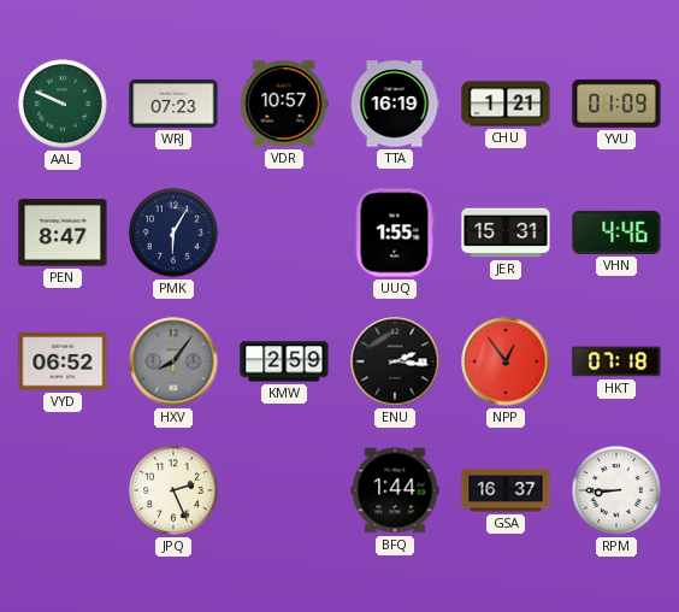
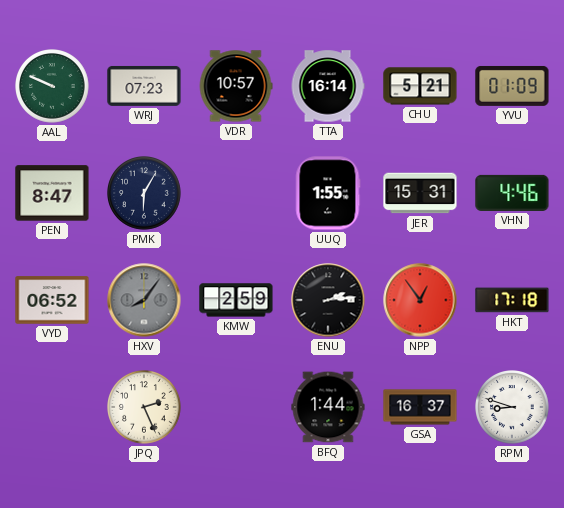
TTA: 16:19 -> 16:14 (328, 86)
CHU: 1:21 -> 5:21 (420, 86)
ENU: 2:16 -> 2:14 (328, 300)
HKT: 07:18 -> 17:18 (512, 300)
RPM: 8:45 -> 8:48 (513, 408)
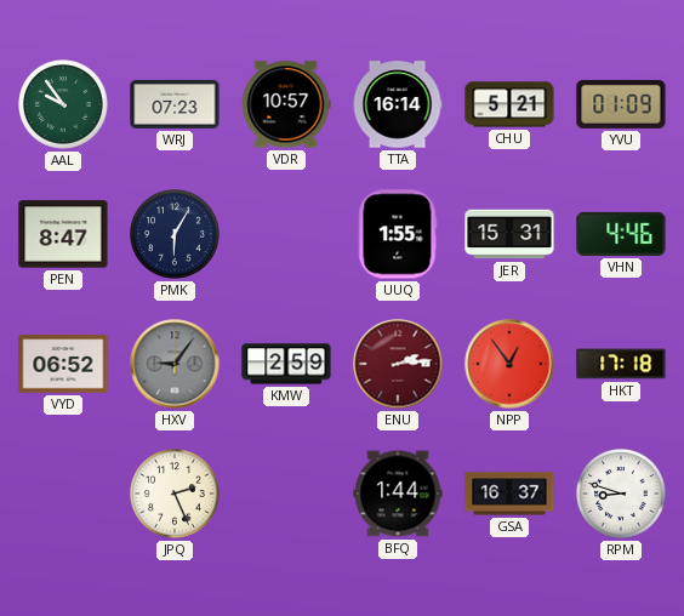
AAL: 9:49 -> 9:54 (64, 105)
HXV: 8:06 -> 9:06 (175, 364)
ENU dial: black -> burgundy (398, 364)
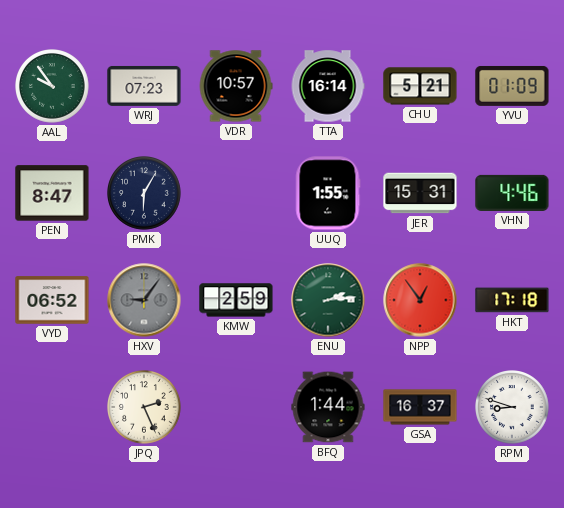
ENU dial: burgundy -> green (328, 300)
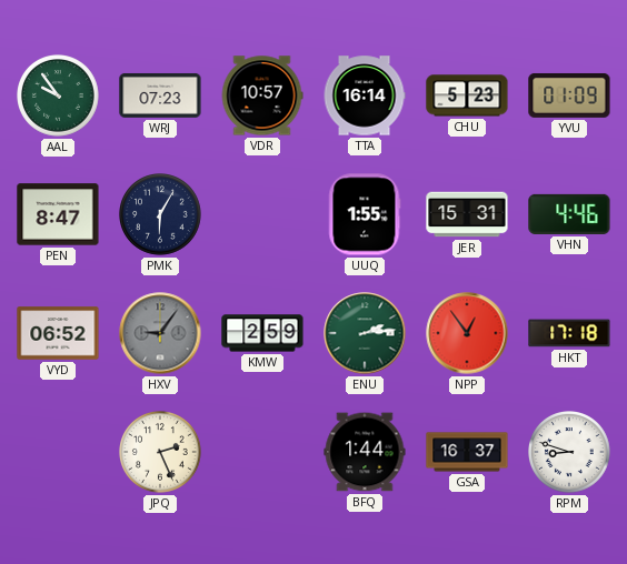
CHU: 5:21 -> 5:23 (467, 95)
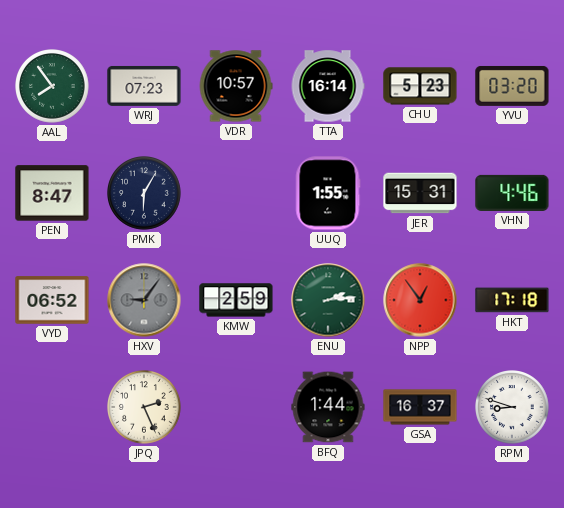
AAL: 9:54 -> 7:54 (53, 87)
YVU: 01:09 -> 03:20 (512, 86)
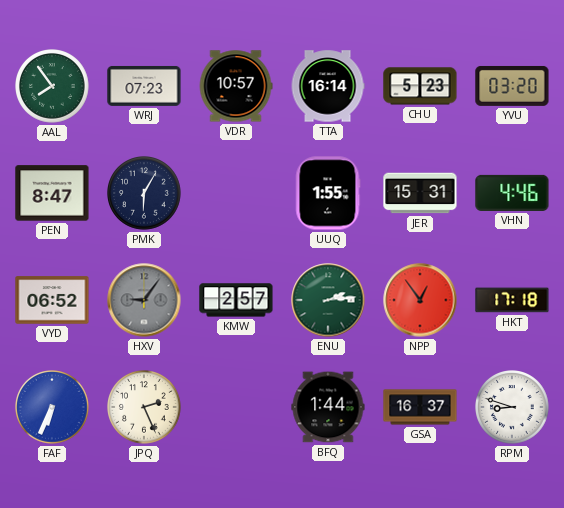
KMW: 2:59 -> 2:57 (236, 300)
FAF: none -> 6:34 (53, 408)
